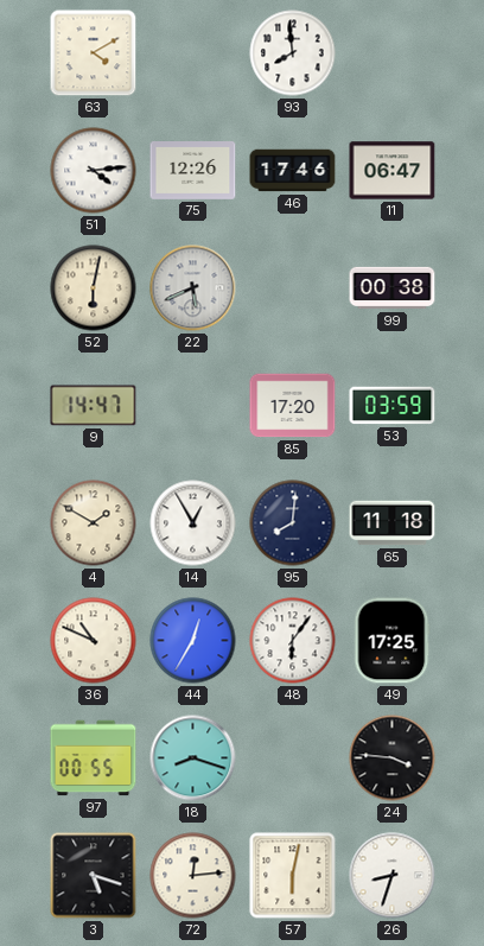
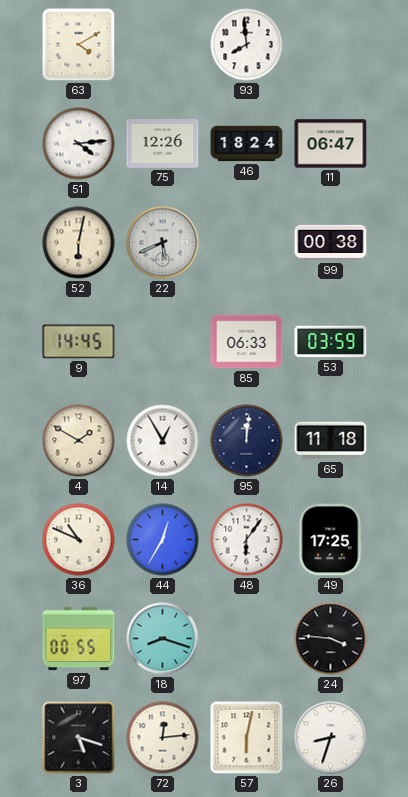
46: 17:46 -> 18:24 (247, 144)
9: 14:47 -> 14:45 (79, 342)
85: 17:20 -> 06:33 (247, 342)
95: 8:01 -> 12:01 (247, 441)
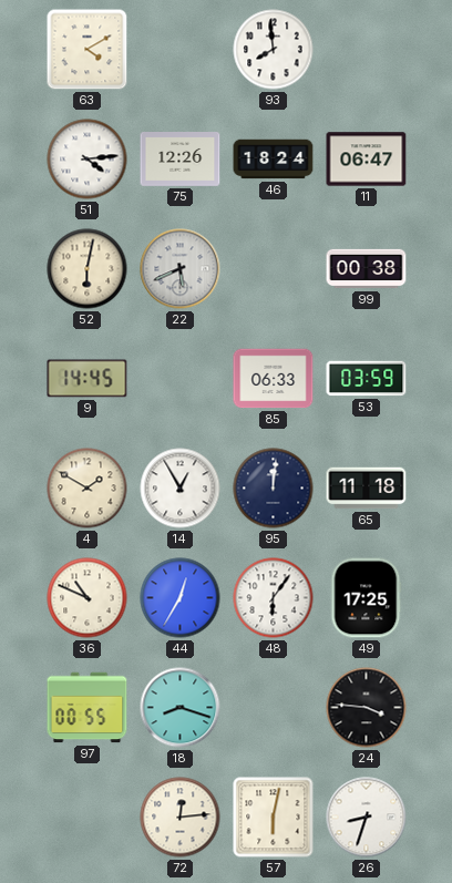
3: 5:18 -> none (79, 738)
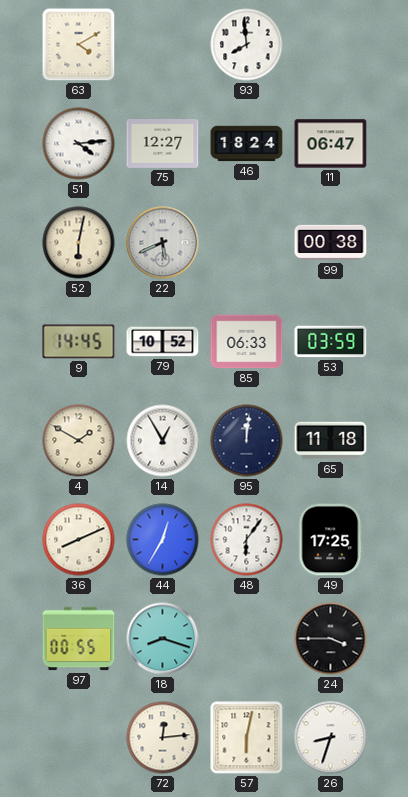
75: 12:26 -> 12:27 (163, 144)
79: none -> 10:52 (163, 342)
36: 10:49 -> 8:11 (79, 540)
24: 3:46 -> 3:45 (331, 639)
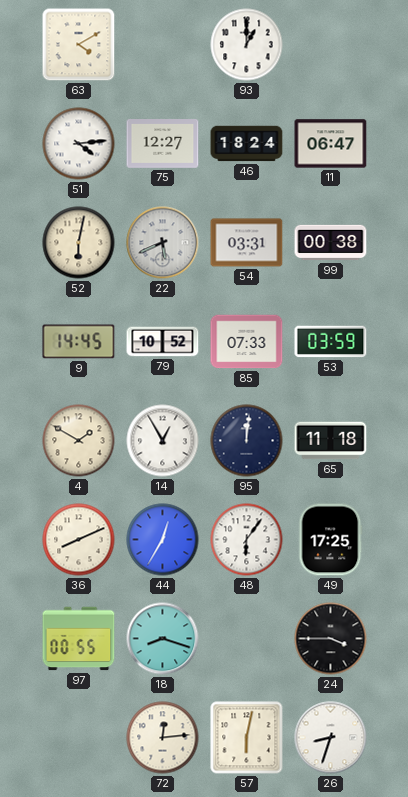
93: 7:59 -> 1:00 (247, 45)
54: none -> 03:31 (247, 243)
85: 06:33 -> 07:33 (247, 342)
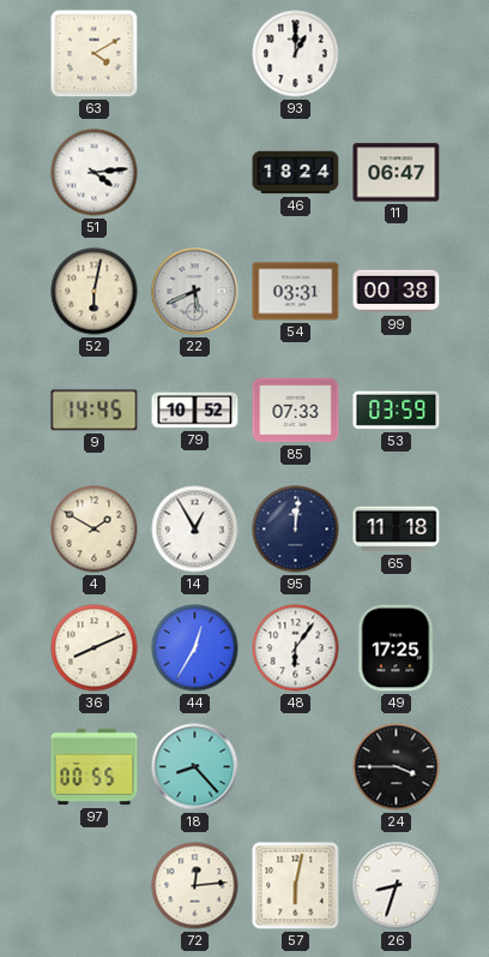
75: 12:27 -> none (163, 144)
18: 8:18 -> 8:23 (195, 767)
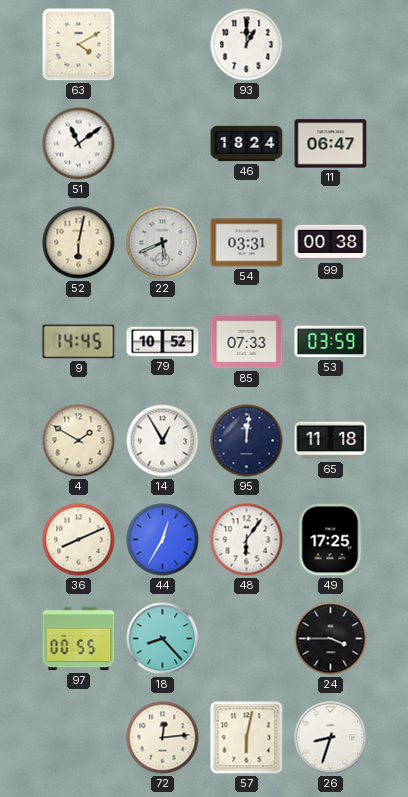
51: 4:14 -> 11:09 (79, 144)
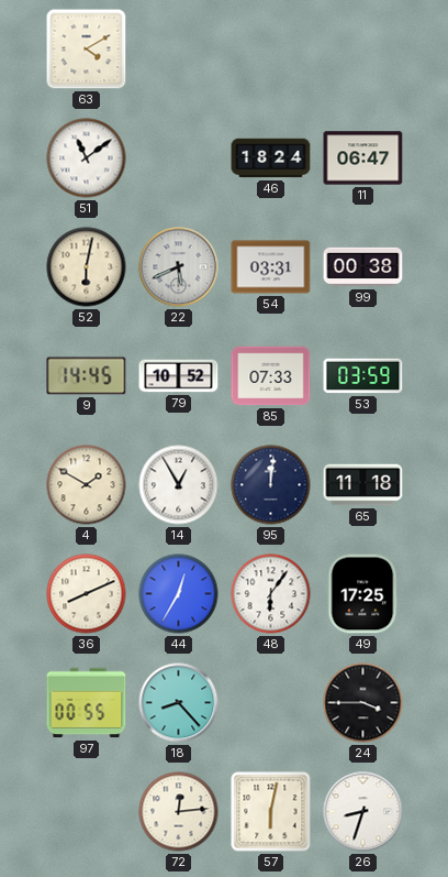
93: 1:00 -> none (247, 45)
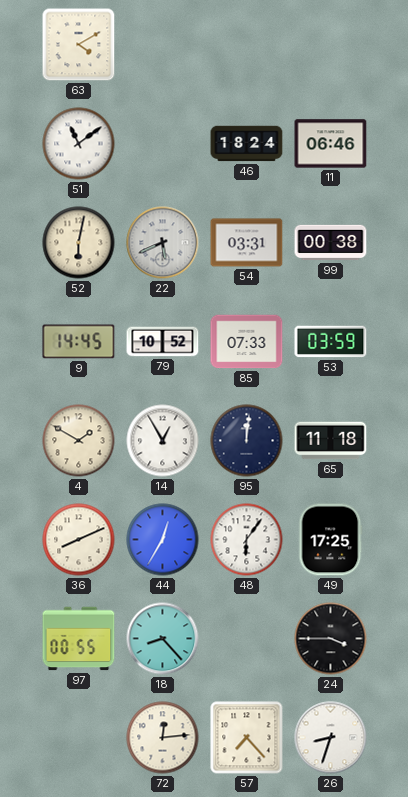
11: 06:47 -> 06:46 (331, 144)
57: 6:02 -> 7:23 (247, 738)
